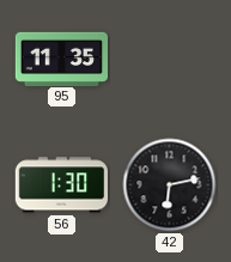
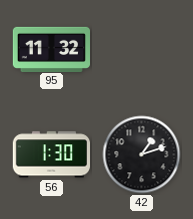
95: 11:35 -> 11:32 (51, 49)
42: 6:13 -> 1:12 (142, 155)
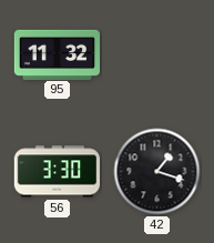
56: 1:30 -> 3:30 (57, 172)
42: 1:12 -> 1:18 (157, 172)
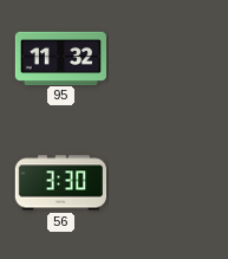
42: 1:18 -> none (157, 172)
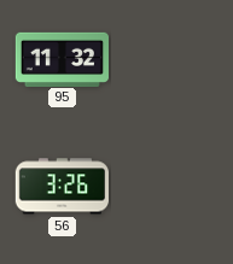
56: 3:30 -> 3:26 (62, 187)
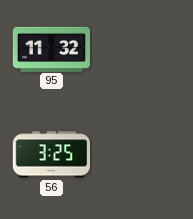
56: 3:26 -> 3:25 (51, 155)
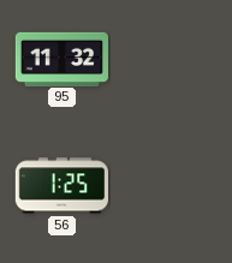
56: 3:25 -> 1:25 (61, 186)
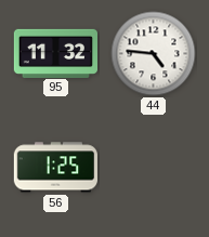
44: none -> 4:46 (154, 54)
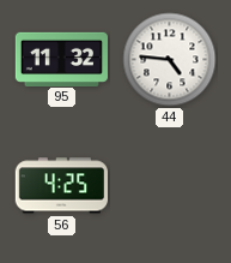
56: 1:25 -> 4:25 (61, 186)
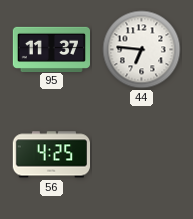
95: 11:32 -> 11:37 (51, 49)
44: 4:46 -> 6:46 (142, 50)
